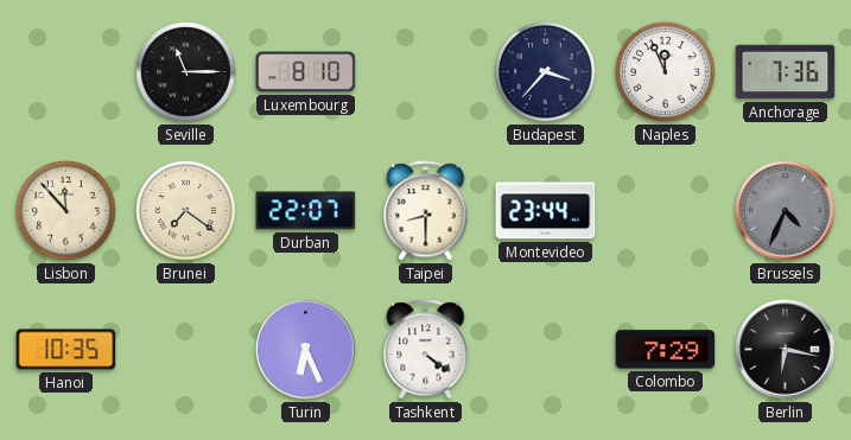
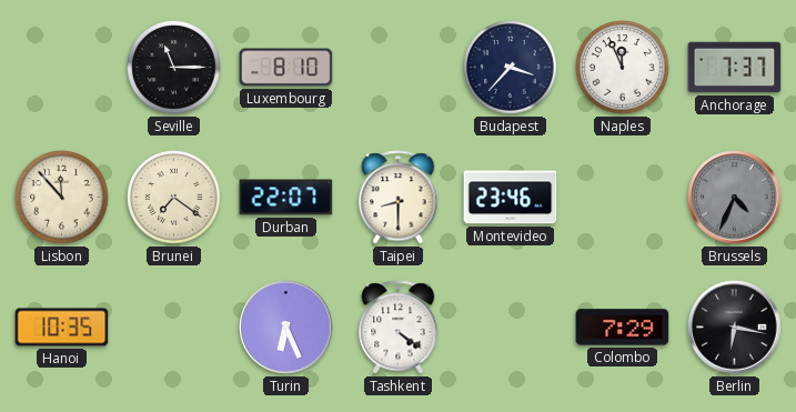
Anchorage: 7:36 -> 7:37 (735, 68)
Montevideo: 23:44 -> 23:46 (511, 198)
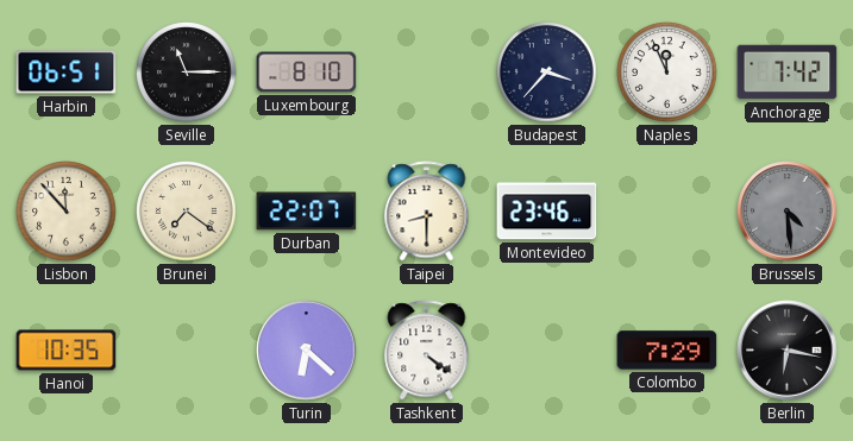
Harbin: none -> 06:51 (67, 73)
Anchorage: 7:37 -> 7:42 (788, 73)
Brussels: 4:34 -> 4:29 (788, 212)
Turin: 6:26 -> 6:22 (307, 351)
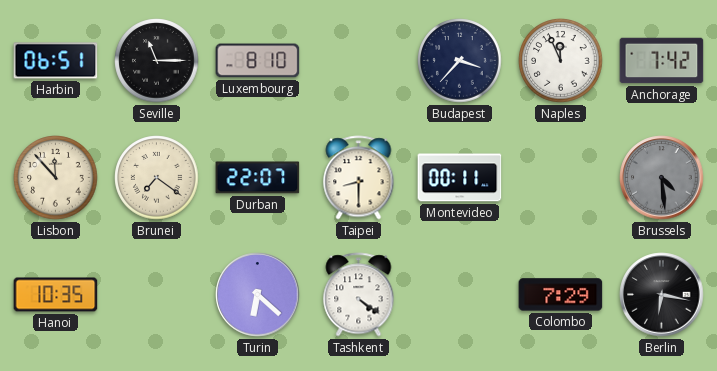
Montevideo: 23:46 -> 00:11 (460, 178)
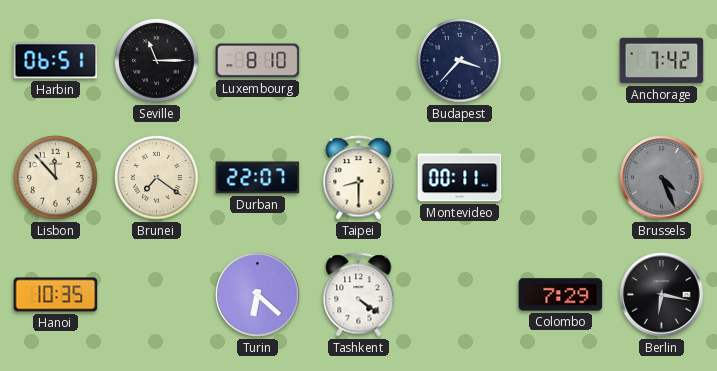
Naples: 11:56 -> none (561, 61)
Brussels: 4:29 -> 4:26 (662, 178)
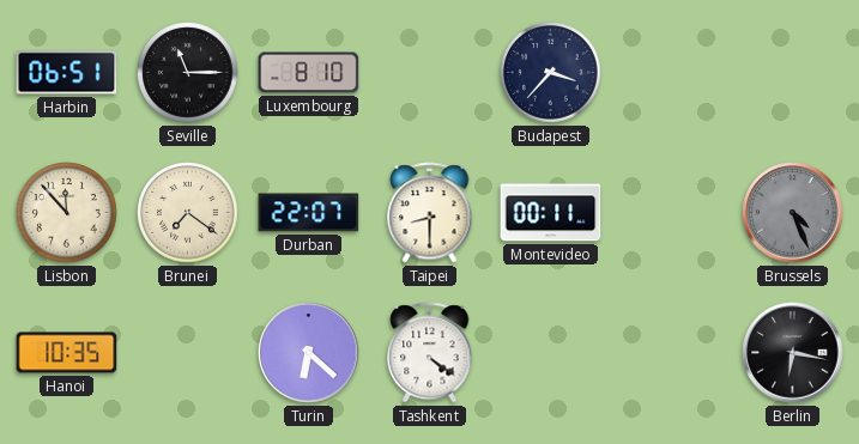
Anchorage: 7:42 -> none (662, 61)
Colombo: 7:29 -> none (561, 295)
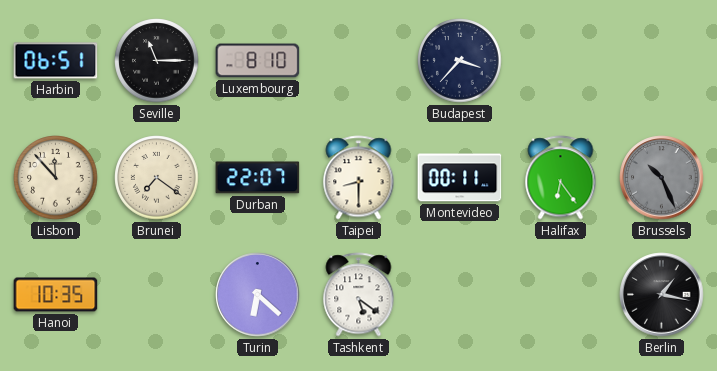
Halifax: none -> 6:24 (561, 178)
Brussels: 4:26 -> 10:26 (662, 178)
Tashkent: 4:21 -> 5:21 (359, 295)
Berlin: 6:17 -> 1:17 (662, 295)
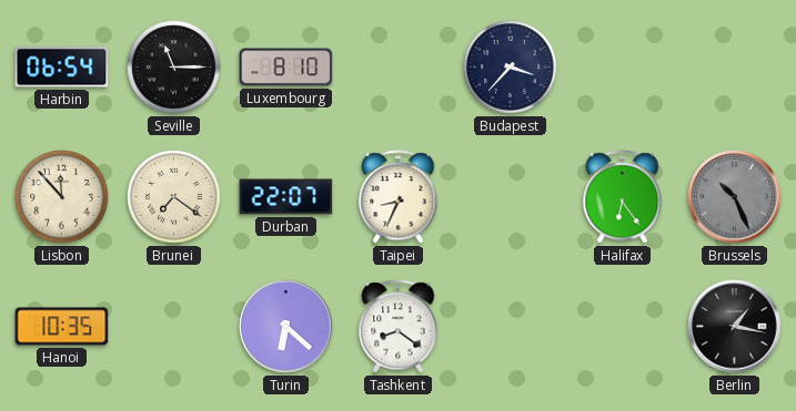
Harbin: 06:51 -> 06:54 (62, 68)
Taipei: 8:30 -> 8:34 (399, 197)
Montevideo: 00:11 -> none (460, 178)
Tashkent: 5:21 -> 8:21 (399, 327)
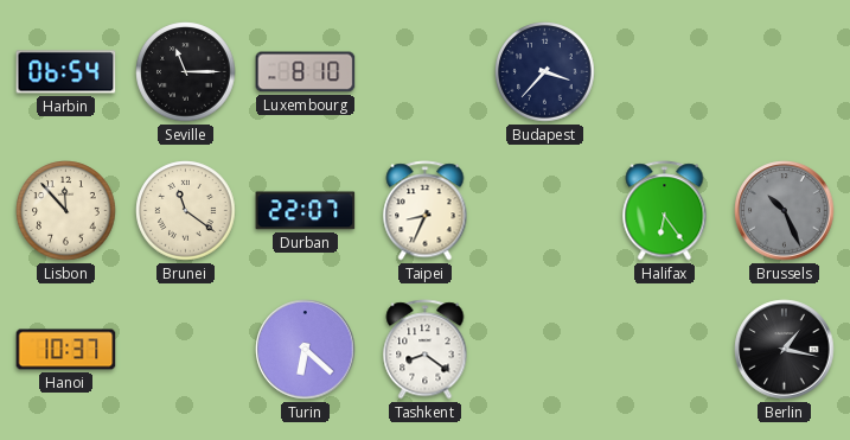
Brunei: 7:21 -> 11:21 (186, 211)
Hanoi: 10:35 -> 10:37 (66, 350)
